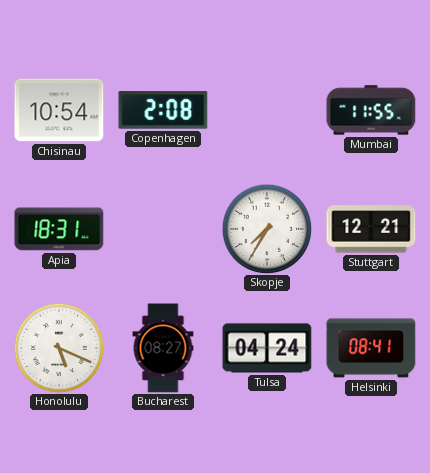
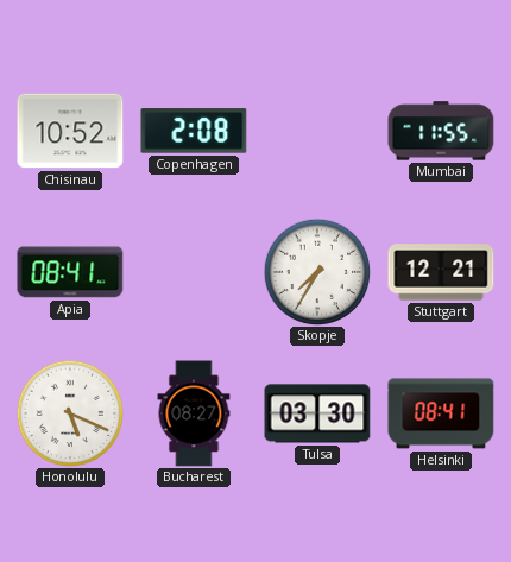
Chisinau: 10:54 -> 10:52 (70, 131)
Apia: 18:31 -> 08:41 (70, 272)
Tulsa: 04:24 -> 03:30 (317, 413)
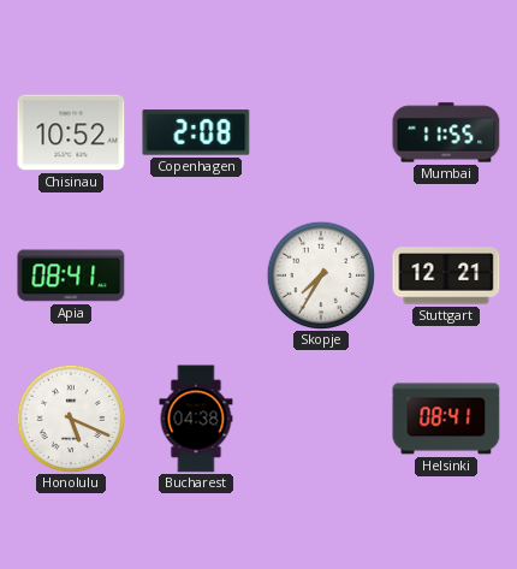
Bucharest: 08:27 -> 04:38 (196, 419)
Tulsa: 03:30 -> none (317, 413)
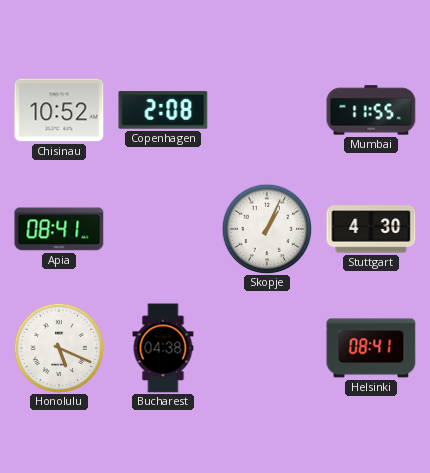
Skopje: 7:35 -> 1:04 (267, 229)
Stuttgart: 12:21 -> 4:30 (371, 229)
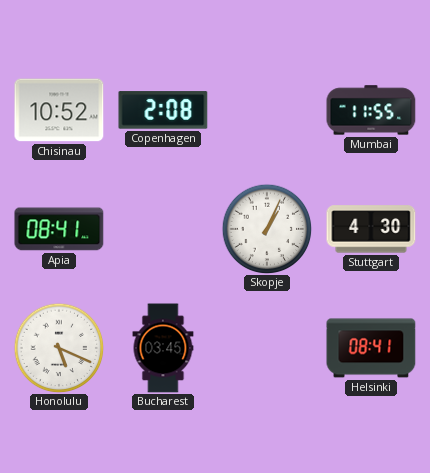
Bucharest: 04:38 -> 03:45 (163, 348)
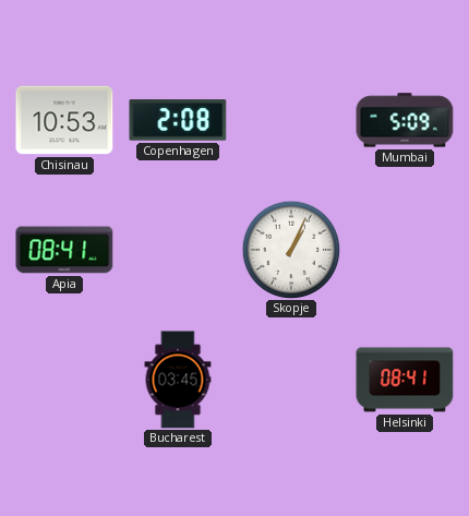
Chisinau: 10:52 -> 10:53 (64, 120)
Mumbai: 11:55 -> 5:09 (405, 120)
Stuttgart: 4:30 -> none (371, 229)
Honolulu: 5:19 -> none (59, 348)
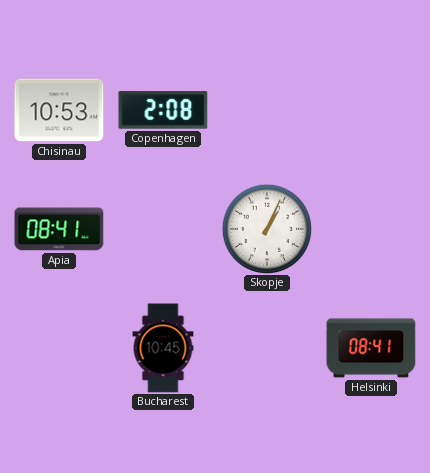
Mumbai: 5:09 -> none (405, 120)
Bucharest: 03:45 -> 10:45 (163, 348)
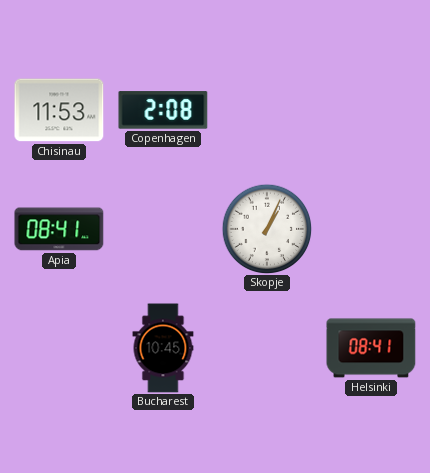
Chisinau: 10:53 -> 11:53 (59, 110)
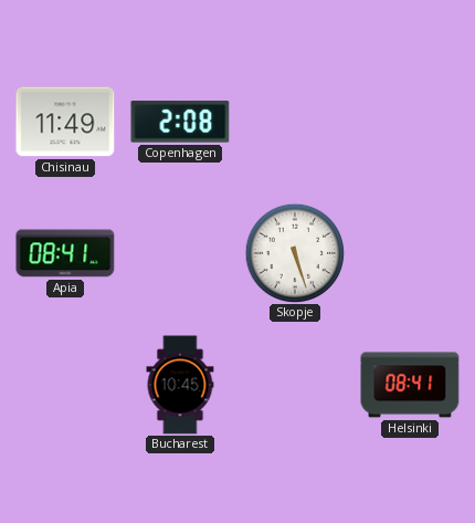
Chisinau: 11:53 -> 11:49 (65, 122)
Skopje: 1:04 -> 5:27 (295, 253)
